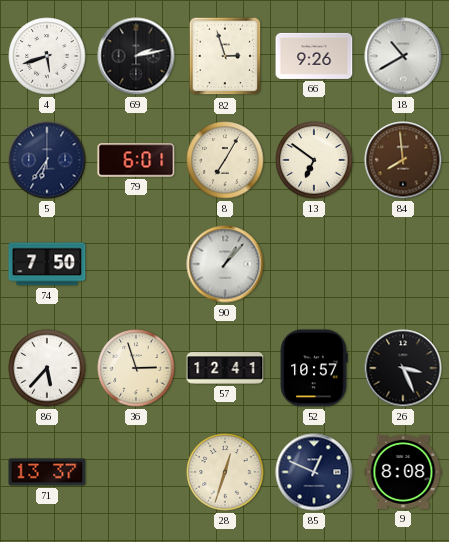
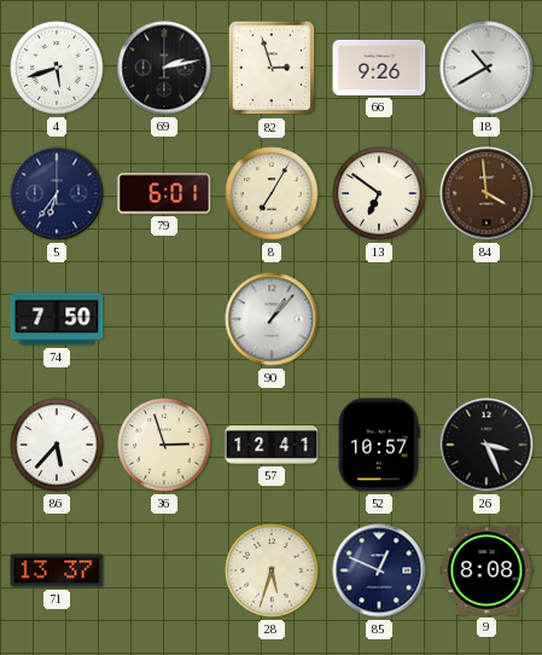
84: 7:59 -> 3:59 (486, 193)
28: 12:33 -> 5:33 (272, 570)
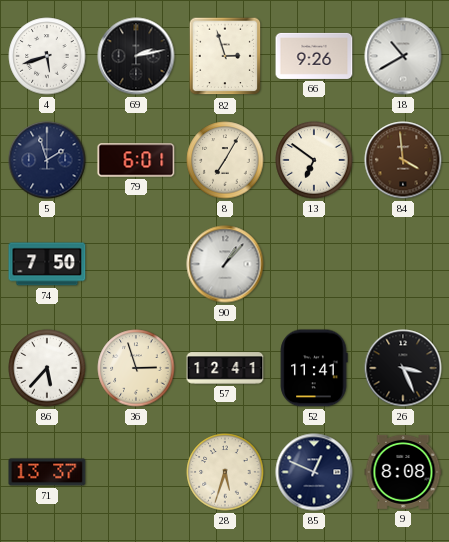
5: 6:36 -> 1:57 (47, 160)
52: 10:57 -> 11:41 (314, 368)
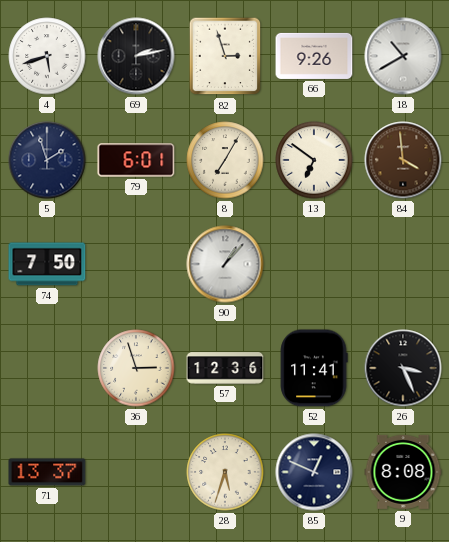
86: 5:37 -> none (47, 368)
57: 12:41 -> 12:36 (225, 368)
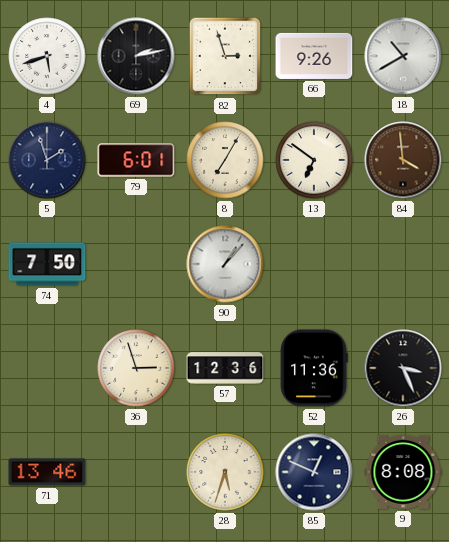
52: 11:41 -> 11:36 (314, 368)
71: 13:37 -> 13:46 (47, 472)
